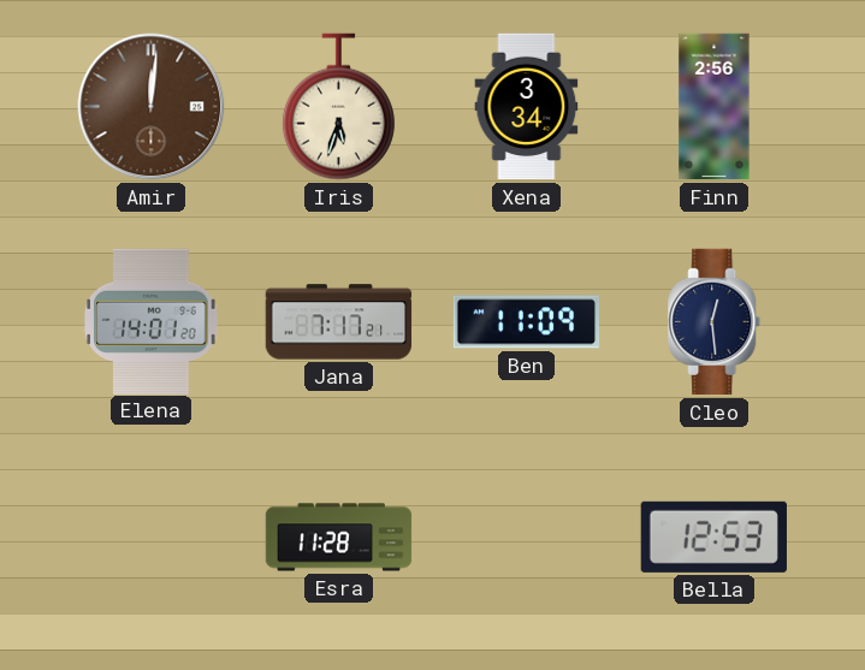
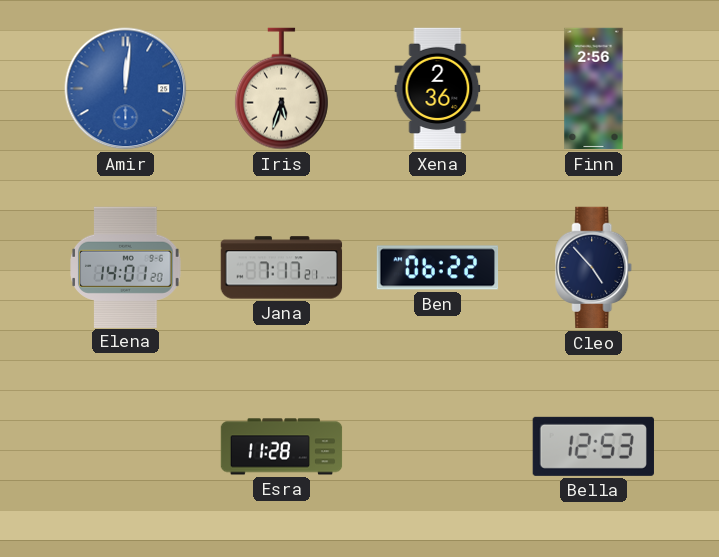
Amir dial: brown -> blue (126, 89)
Xena: 3:34 -> 2:36 (438, 89)
Ben: 11:09 -> 06:22 (438, 268)
Cleo: 12:29 -> 4:53 (594, 268)
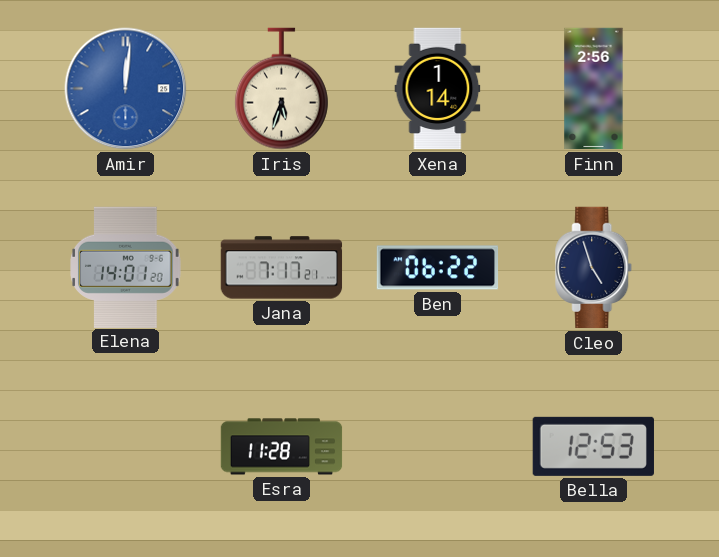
Xena: 2:36 -> 1:14 (438, 89)
Cleo: 4:53 -> 4:57 (594, 268)
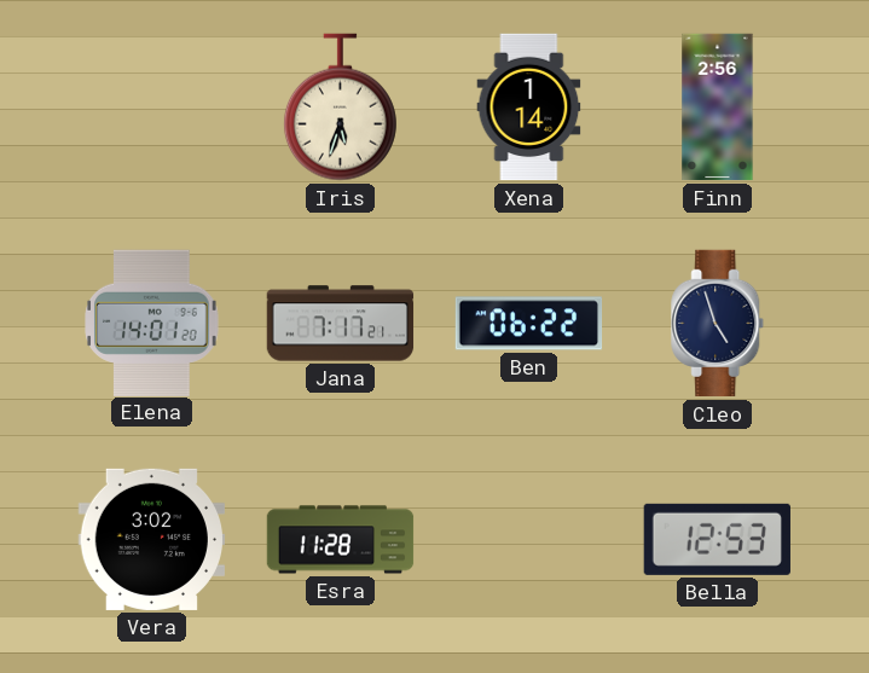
Amir: 12:01 -> none (126, 89)
Vera: none -> 3:02 (151, 539)
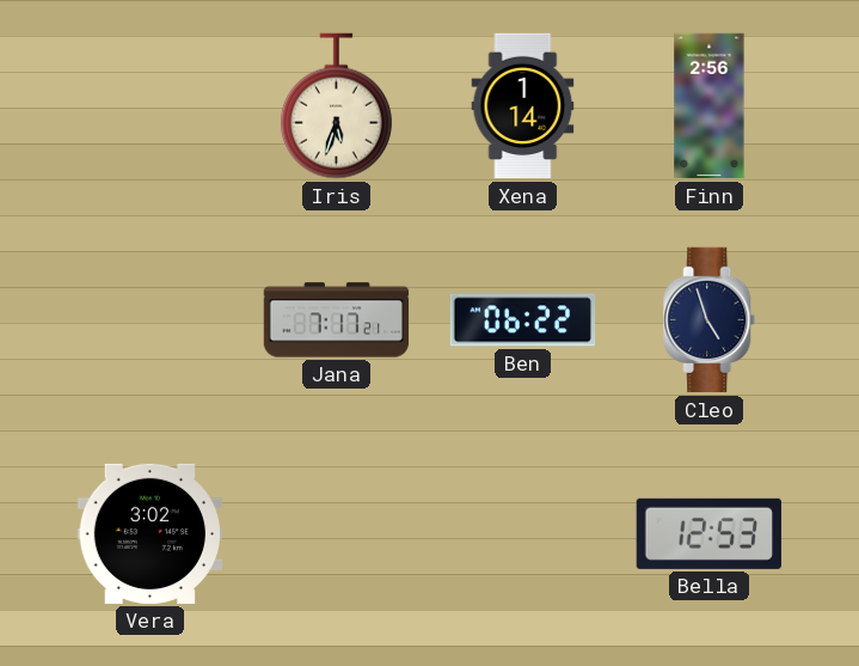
Elena: 14:01 -> none (152, 323)
Esra: 11:28 -> none (341, 540)
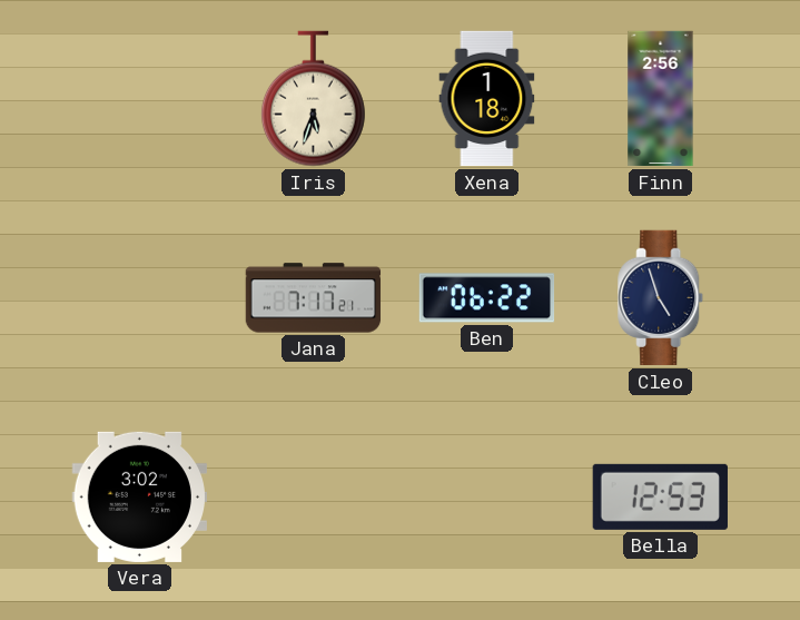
Xena: 1:14 -> 1:18 (487, 99)
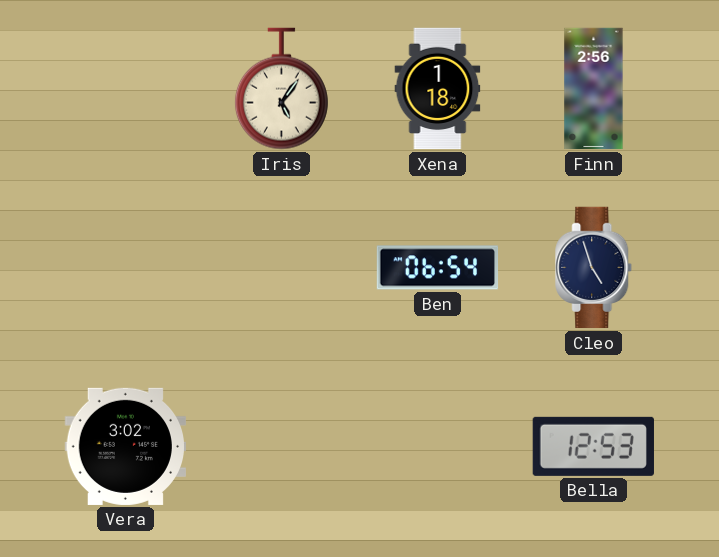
Iris: 5:33 -> 5:06 (281, 89)
Jana: 7:17 -> none (314, 298)
Ben: 06:22 -> 06:54 (438, 268)
